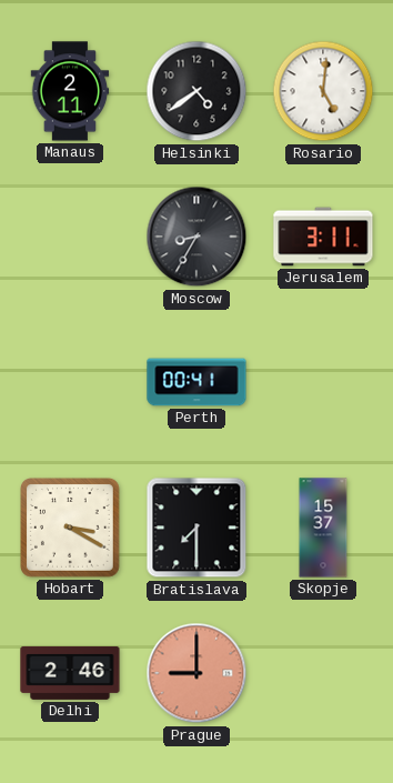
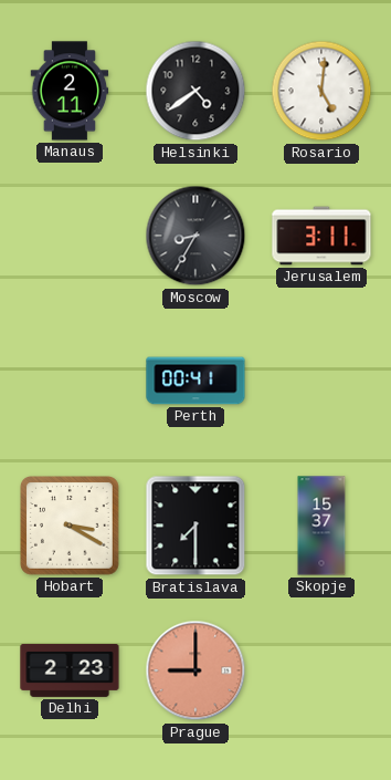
Delhi: 2:46 -> 2:23 (70, 670)
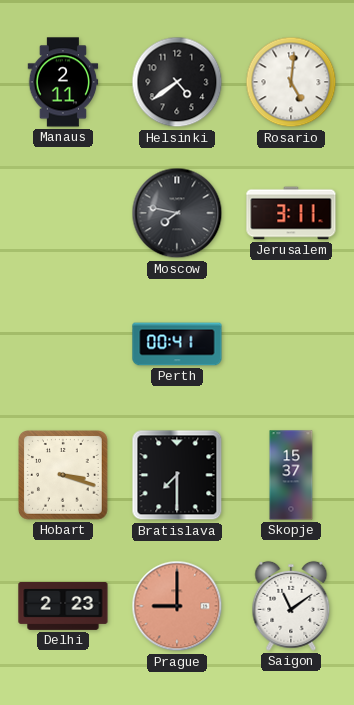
Moscow: 8:35 -> 7:47 (177, 213)
Hobart: 3:20 -> 3:18 (64, 476)
Saigon: none -> 11:09 (291, 606)
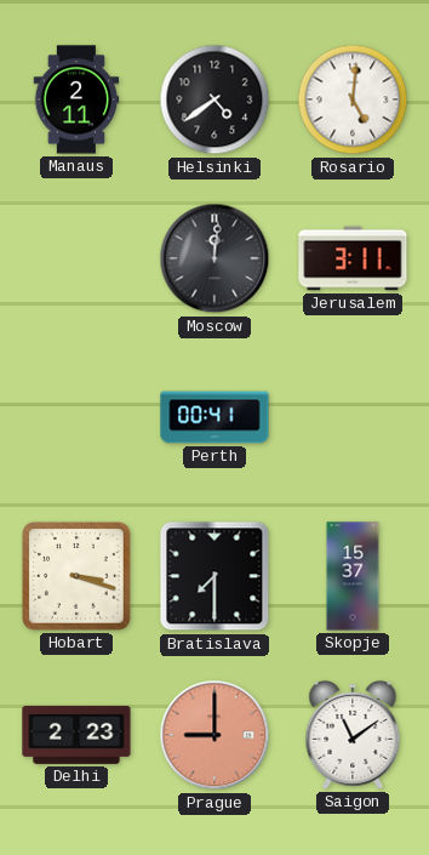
Moscow: 7:47 -> 12:01 (215, 258)
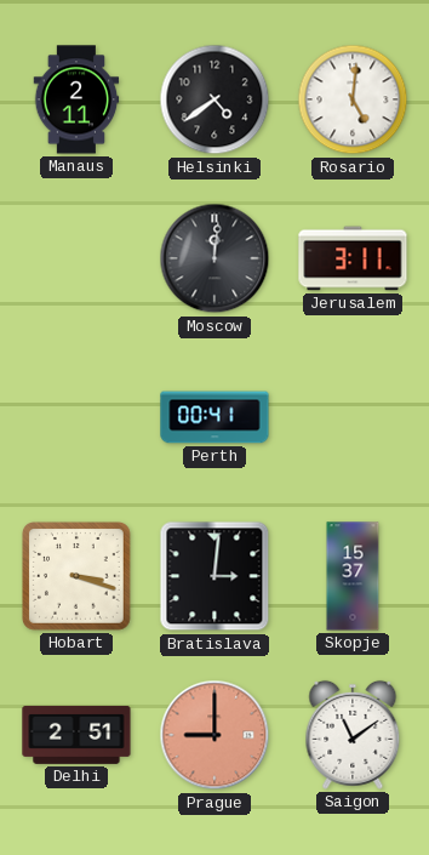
Bratislava: 7:30 -> 3:01 (215, 576)
Delhi: 2:23 -> 2:51 (76, 735)
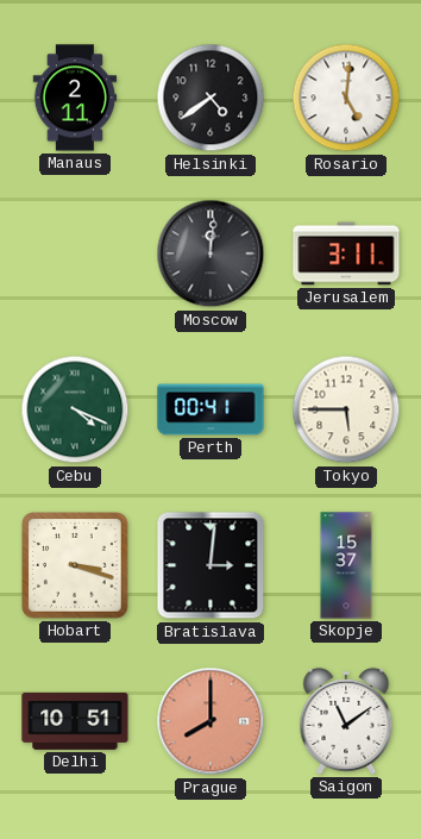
Cebu: none -> 4:19 (75, 409)
Tokyo: none -> 5:45 (346, 409)
Delhi: 2:51 -> 10:51 (75, 721)
Prague: 9:00 -> 8:00 (211, 721)
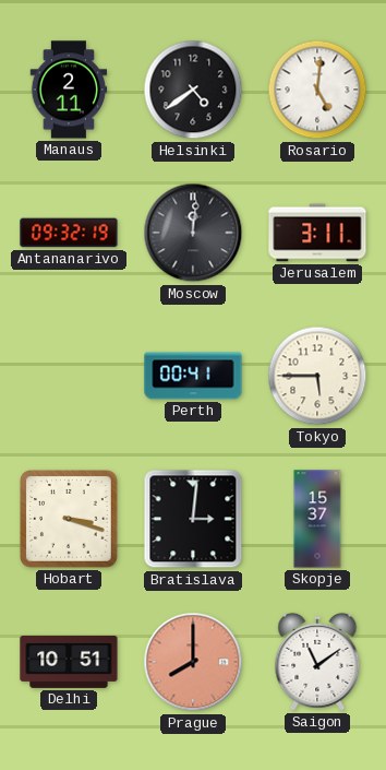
Antananarivo: none -> 09:32 (69, 233)
Cebu: 4:19 -> none (75, 409)
